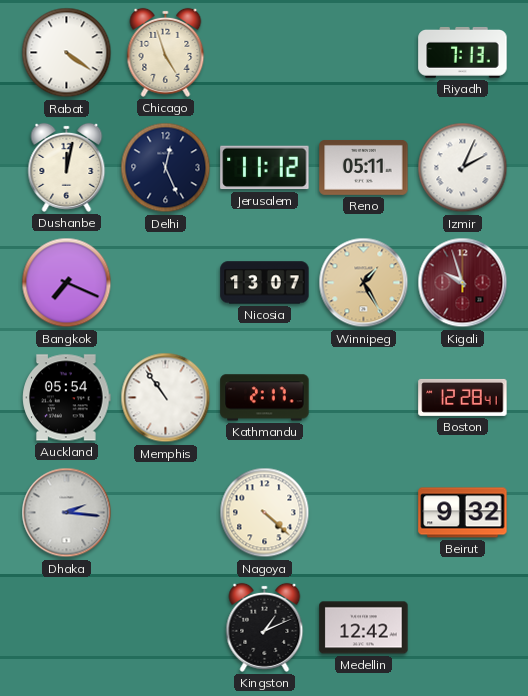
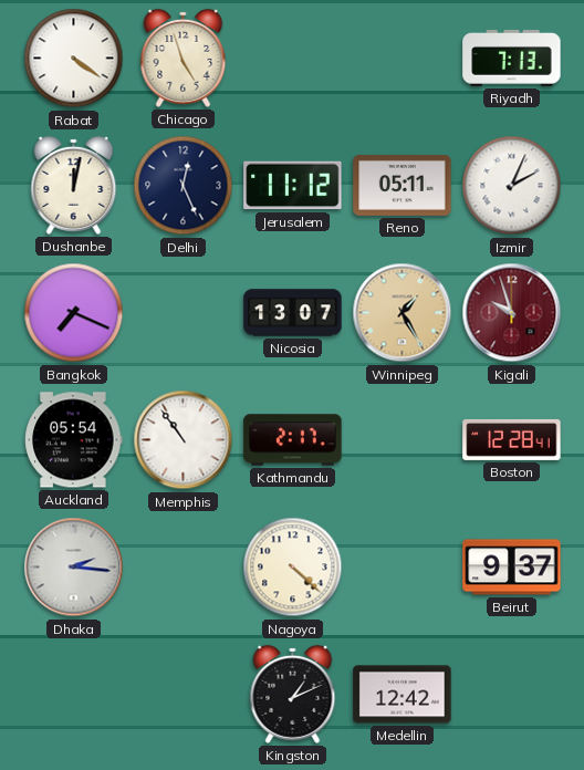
Beirut: 9:32 -> 9:37 (512, 568)
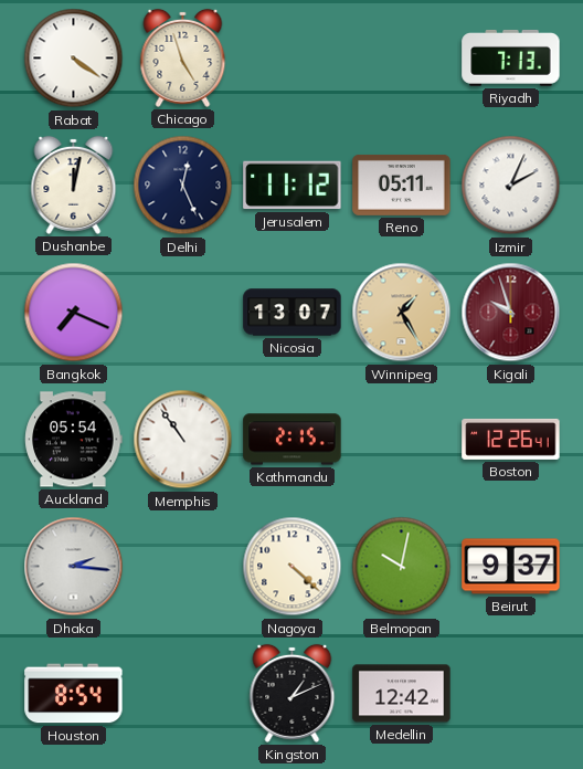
Kathmandu: 2:17 -> 2:15 (293, 440)
Boston: 12:28 -> 12:26 (511, 439)
Belmopan: none -> 10:02 (402, 567)
Houston: none -> 8:54 (74, 694)
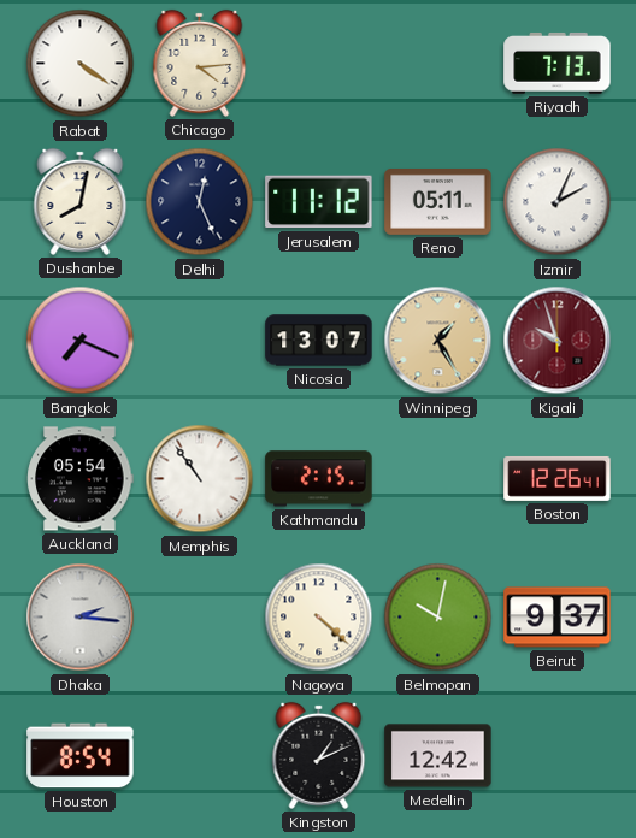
Chicago: 4:57 -> 4:14 (200, 63)
Dushanbe: 12:02 -> 8:02 (81, 201)
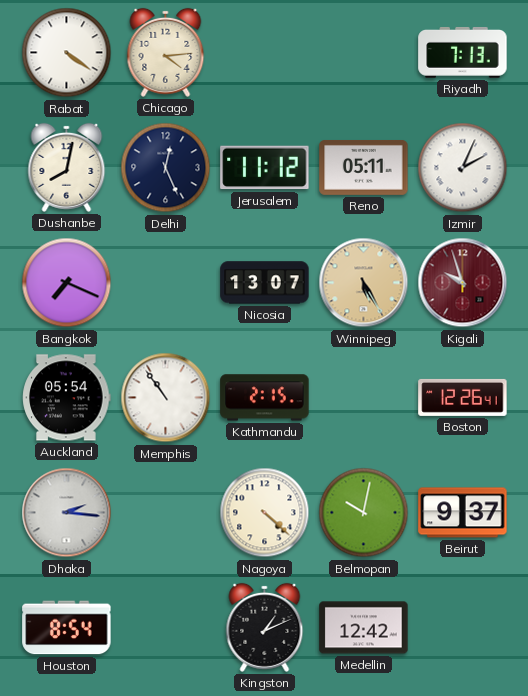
Winnipeg: 1:25 -> 5:25 (364, 283)
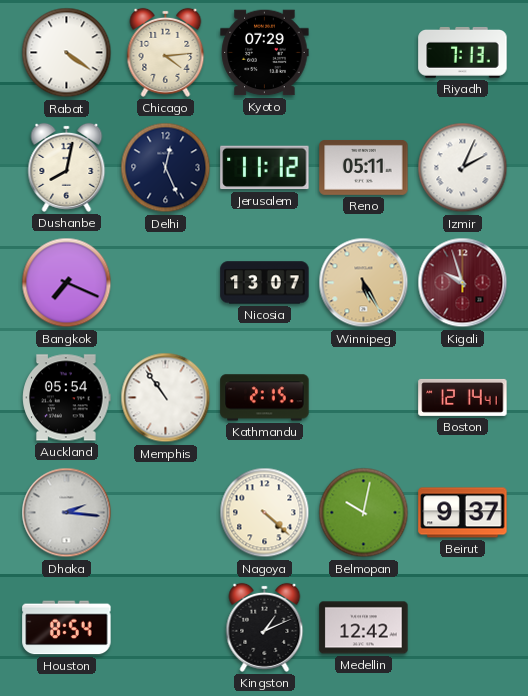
Kyoto: none -> 07:29 (265, 53)
Boston: 12:26 -> 12:14 (463, 397)
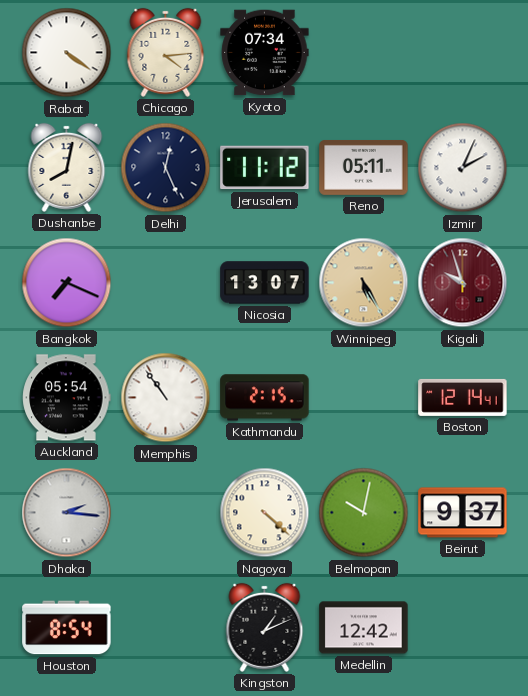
Kyoto: 07:29 -> 07:34 (265, 53)
Riyadh: 7:13 -> none (463, 52)
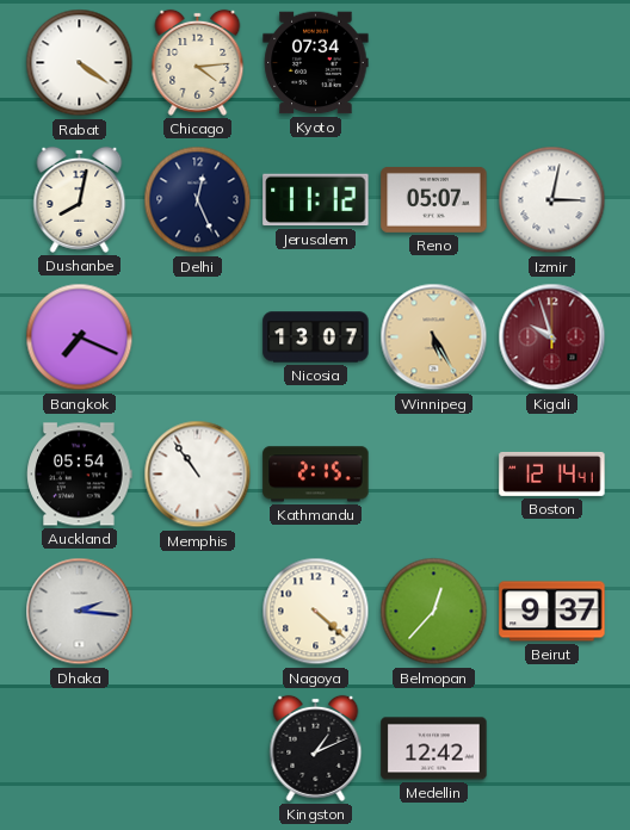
Reno: 05:11 -> 05:07 (434, 199)
Izmir: 2:04 -> 3:02 (552, 200)
Belmopan: 10:02 -> 12:37 (434, 612)
Houston: 8:54 -> none (67, 628)
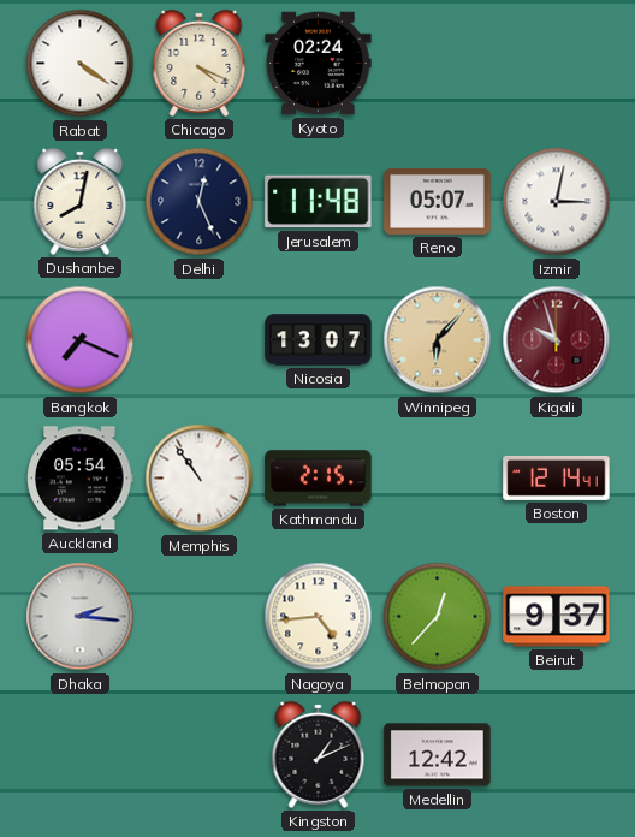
Chicago: 4:14 -> 4:19 (200, 63)
Kyoto: 07:34 -> 02:24 (319, 64)
Jerusalem: 11:12 -> 11:48 (319, 202)
Winnipeg: 5:25 -> 6:07 (438, 340)
Nagoya: 4:22 -> 4:44 (319, 617)
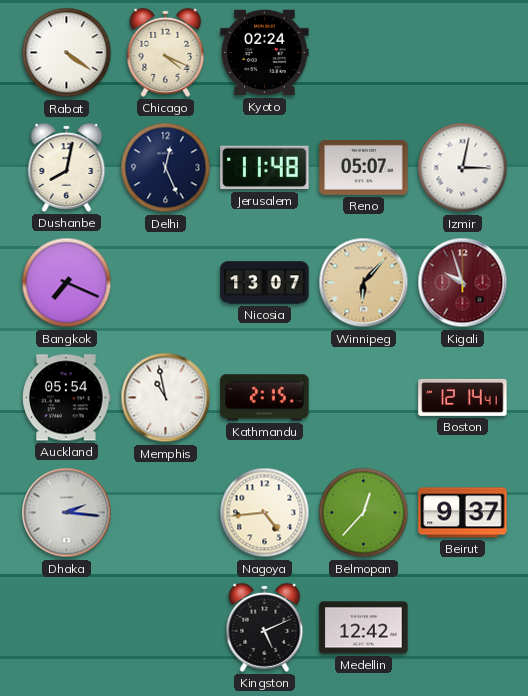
Memphis: 10:54 -> 10:58 (166, 398)
Kingston: 1:11 -> 5:11 (265, 627)
